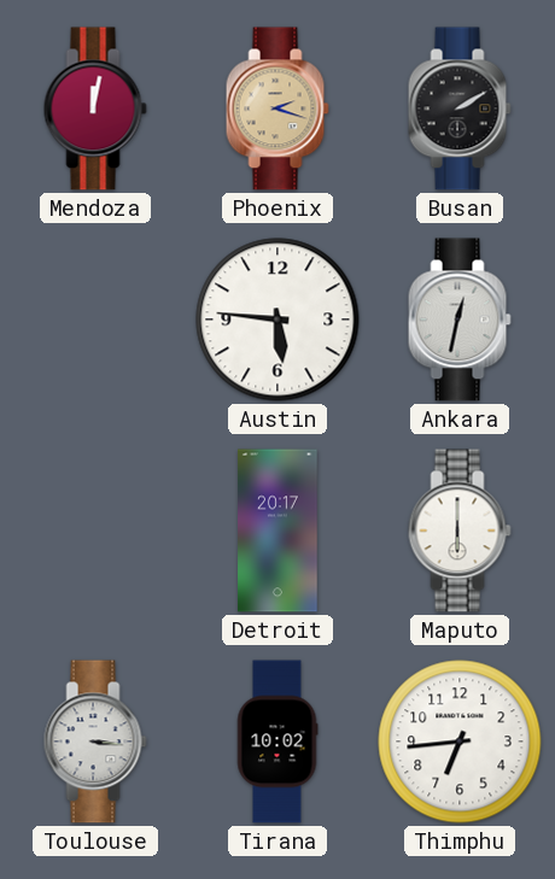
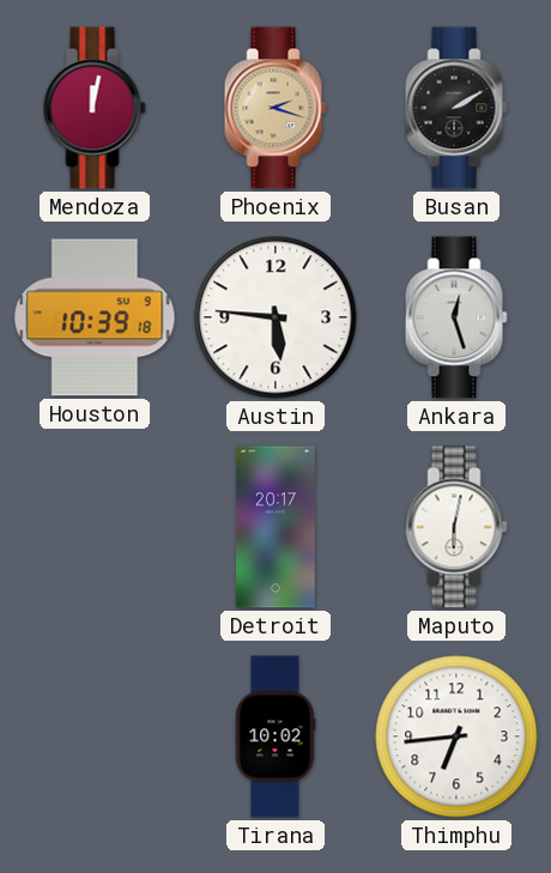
Houston: none -> 10:39 (95, 317)
Ankara: 12:32 -> 12:27 (456, 317)
Maputo: 6:00 -> 6:02 (456, 527)
Toulouse: 3:16 -> none (95, 742)
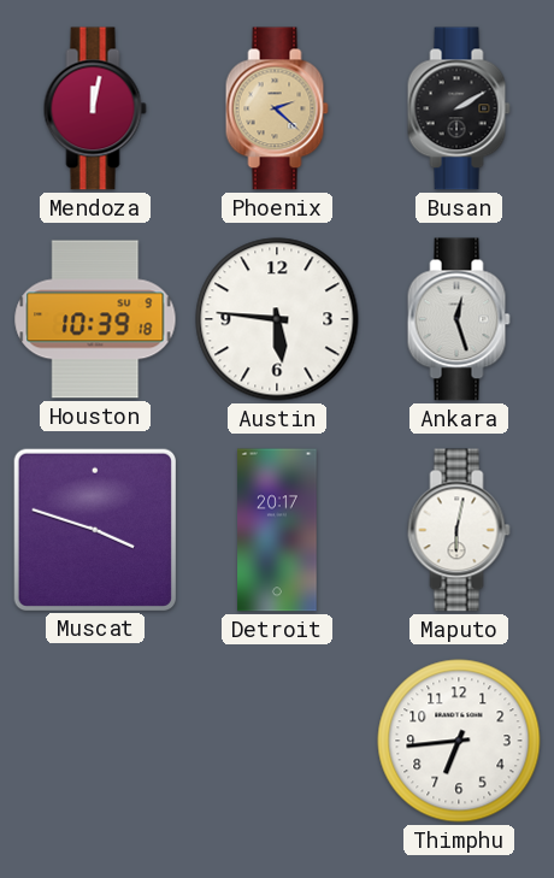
Phoenix: 2:18 -> 2:22 (277, 108)
Muscat: none -> 3:48 (94, 529)
Tirana: 10:02 -> none (275, 736)
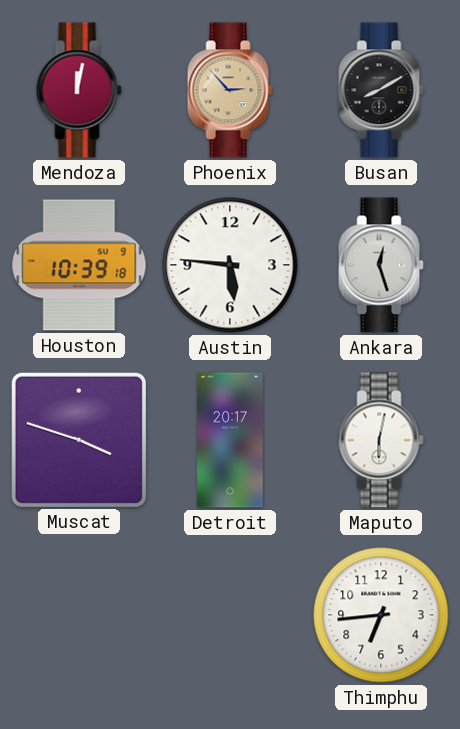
Phoenix: 2:22 -> 2:53 (230, 90)
Busan: 2:10 -> 8:10 (381, 90)
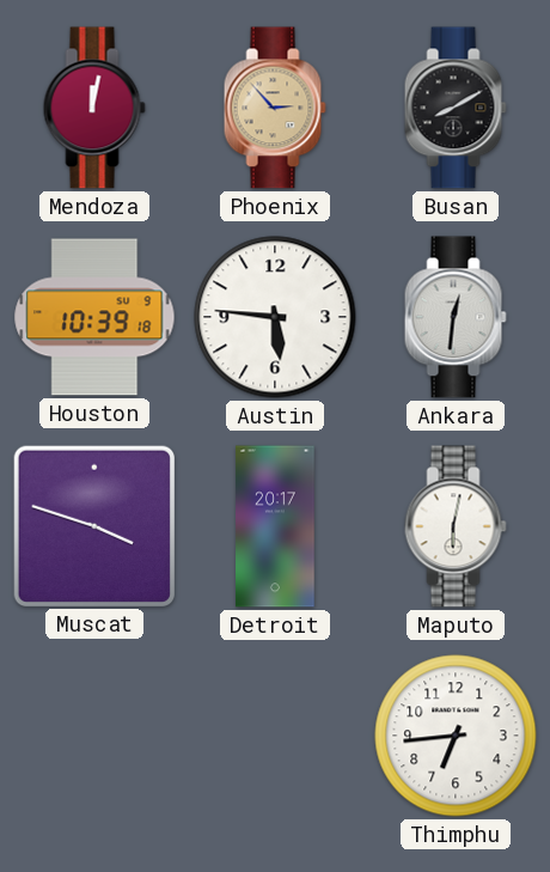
Ankara: 12:27 -> 12:31 (456, 317)
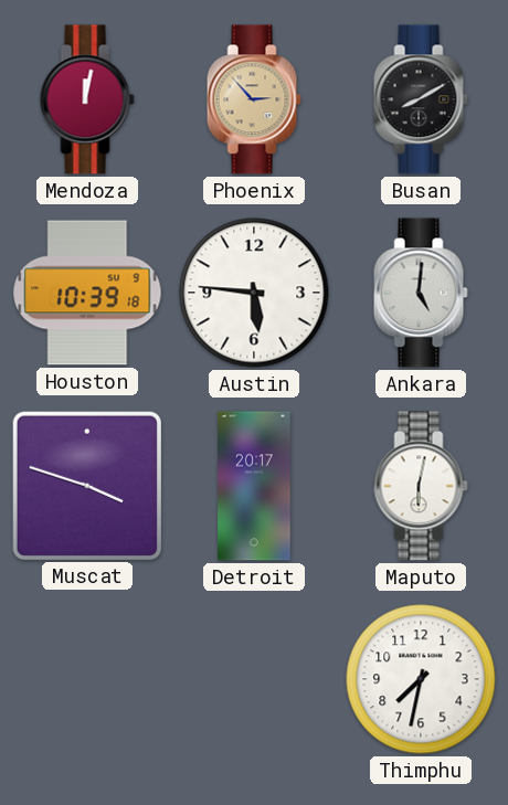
Ankara: 12:31 -> 5:01 (421, 293)
Thimphu: 6:44 -> 7:32 (421, 679)
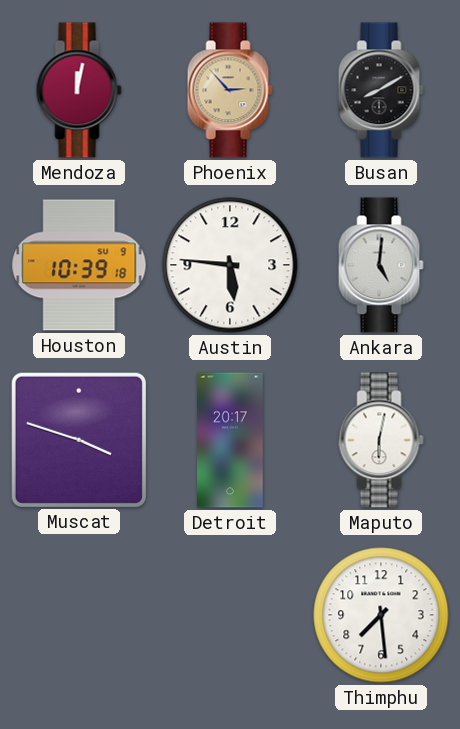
Thimphu: 7:32 -> 7:29 (381, 615)
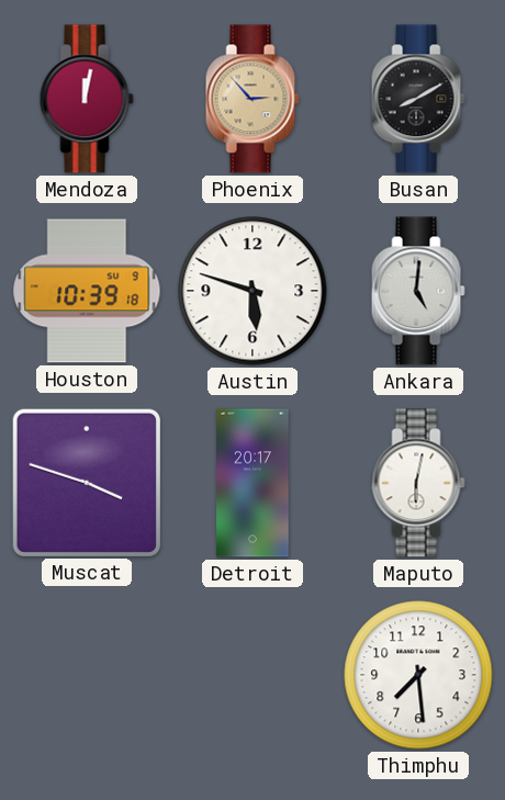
Austin: 5:46 -> 5:48 (252, 291)
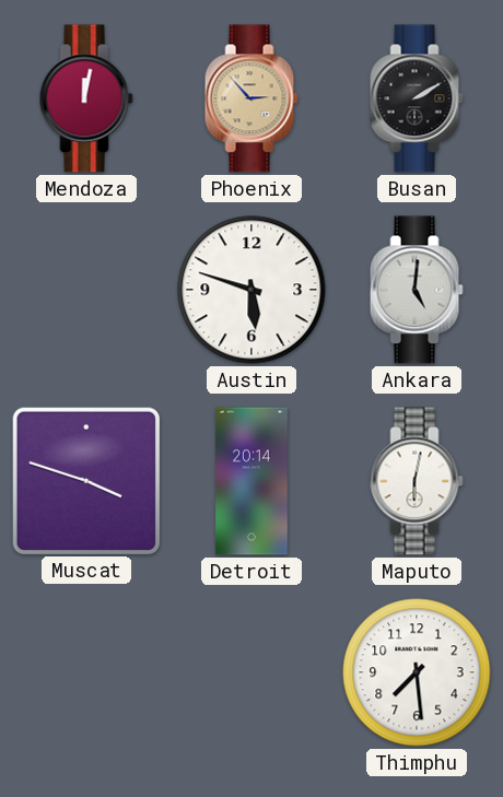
Busan: 8:10 -> 2:10 (417, 98)
Houston: 10:39 -> none (87, 291)
Detroit: 20:17 -> 20:14 (251, 481)
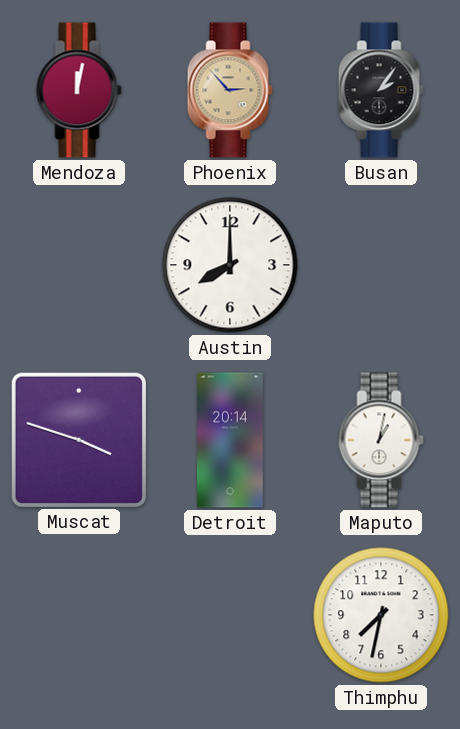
Busan: 2:10 -> 2:06 (381, 90)
Austin: 5:48 -> 8:00 (230, 265)
Ankara: 5:01 -> none (417, 290)
Maputo: 6:02 -> 1:02 (381, 440)
Thimphu: 7:29 -> 7:32 (381, 615)
